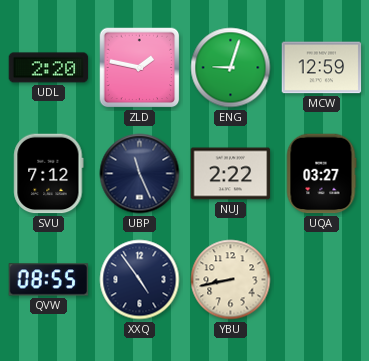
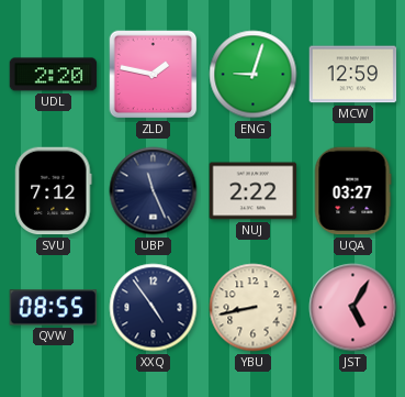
JST: none -> 5:05 (353, 308)
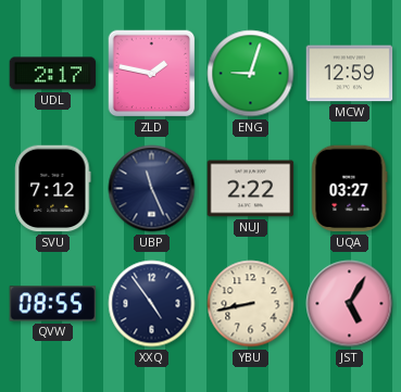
UDL: 2:20 -> 2:17 (53, 74)
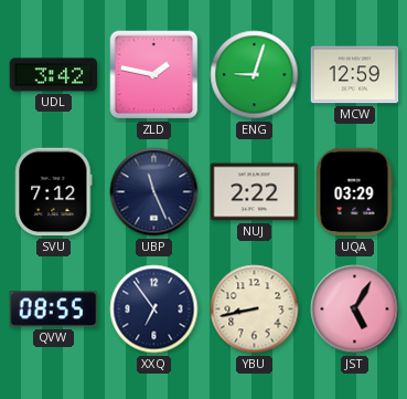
UDL: 2:17 -> 3:42 (54, 75)
UQA: 03:27 -> 03:29 (354, 192)
XXQ: 4:54 -> 6:54 (154, 309)
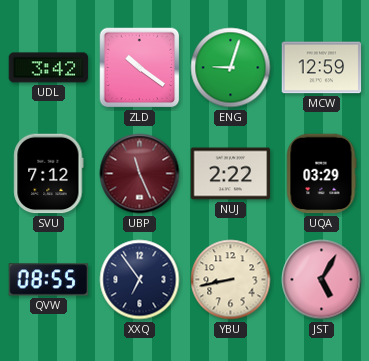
ZLD: 1:47 -> 10:21 (140, 68)
UBP dial: navy -> burgundy (140, 174)
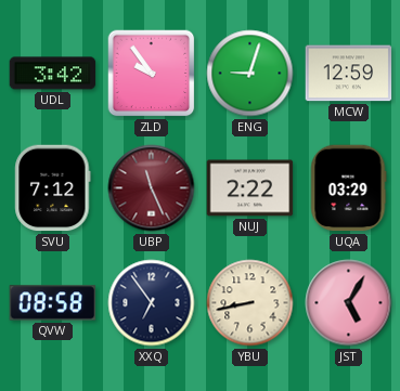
ZLD: 10:21 -> 9:54 (152, 74)
QVW: 08:55 -> 08:58 (53, 303)
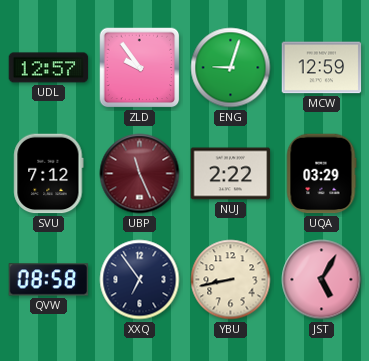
UDL: 3:42 -> 12:57 (49, 68)
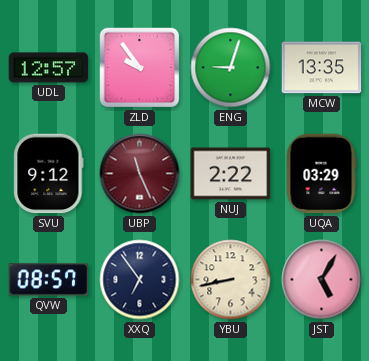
MCW: 12:59 -> 13:35 (322, 68)
SVU: 7:12 -> 9:12 (49, 174)
QVW: 08:58 -> 08:57 (49, 280)
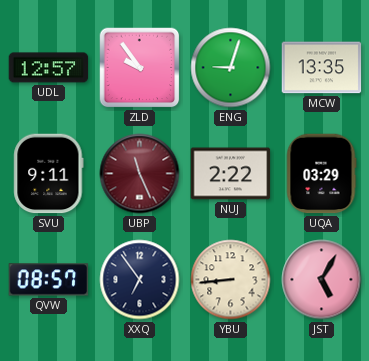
SVU: 9:12 -> 9:11 (49, 174)
YBU: 8:43 -> 8:44 (231, 280)
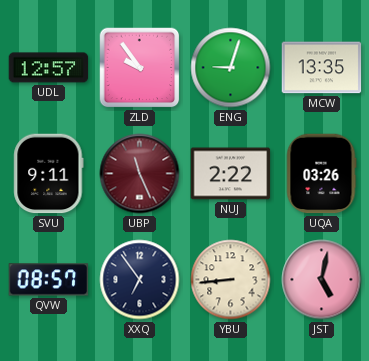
UQA: 03:29 -> 03:26 (321, 174)
JST: 5:05 -> 5:02 (322, 280)
